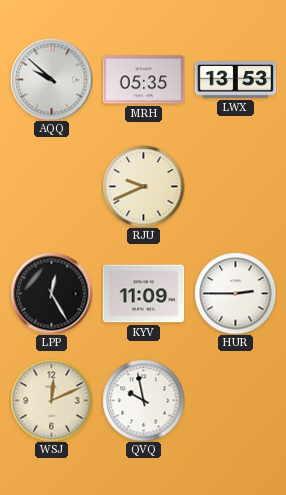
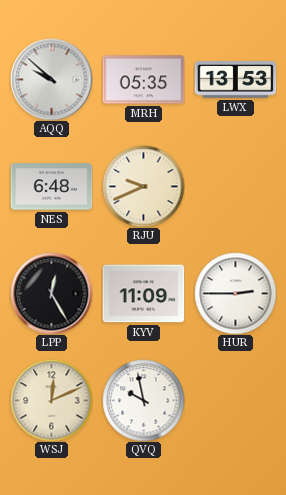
NES: none -> 6:48 (51, 187)
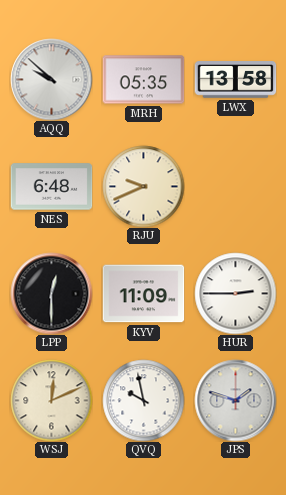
LWX: 13:53 -> 13:58 (235, 80)
LPP: 12:25 -> 12:30 (51, 293)
JPS: none -> 1:48 (235, 400)
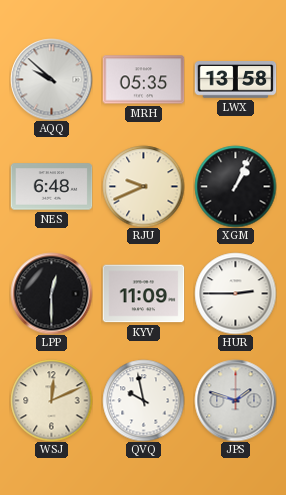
XGM: none -> 1:04 (235, 186)
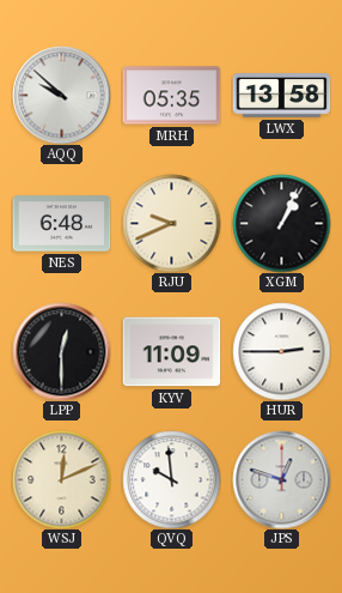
QVQ: 9:58 -> 9:59 (171, 479)
JPS: 1:48 -> 12:48 (281, 479)
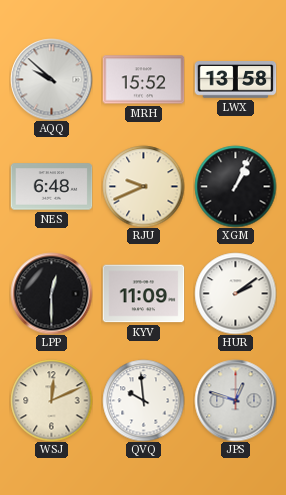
MRH: 05:35 -> 15:52 (143, 80)
HUR: 2:45 -> 2:09 (235, 293)
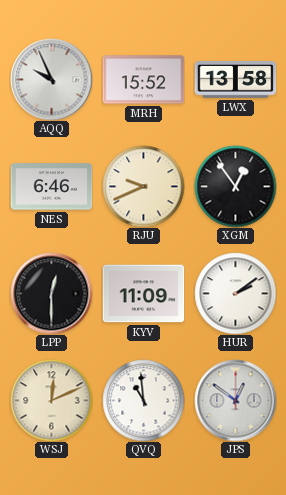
AQQ: 9:52 -> 9:56 (51, 79)
NES: 6:48 -> 6:46 (51, 187)
XGM: 1:04 -> 12:54 (235, 186)
QVQ: 9:59 -> 10:59 (143, 400)
JPS: 12:48 -> 12:51 (235, 400)
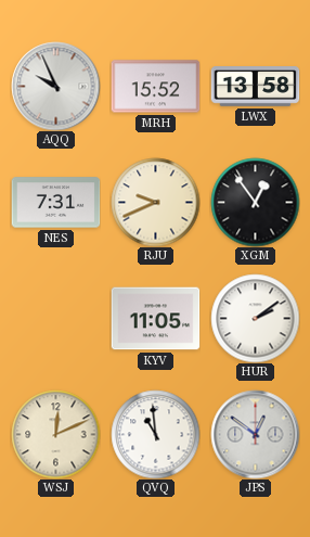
NES: 6:46 -> 7:31 (55, 203)
LPP: 12:30 -> none (51, 293)
KYV: 11:09 -> 11:05 (155, 319)
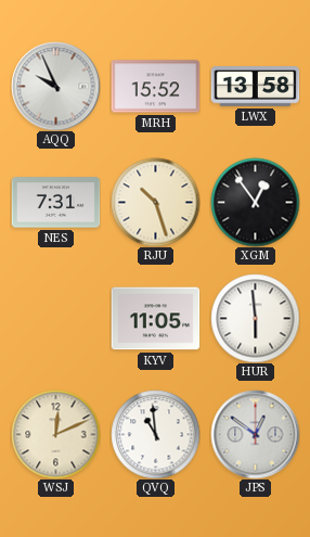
RJU: 9:41 -> 10:27 (155, 202)
HUR: 2:09 -> 5:59 (255, 318)
